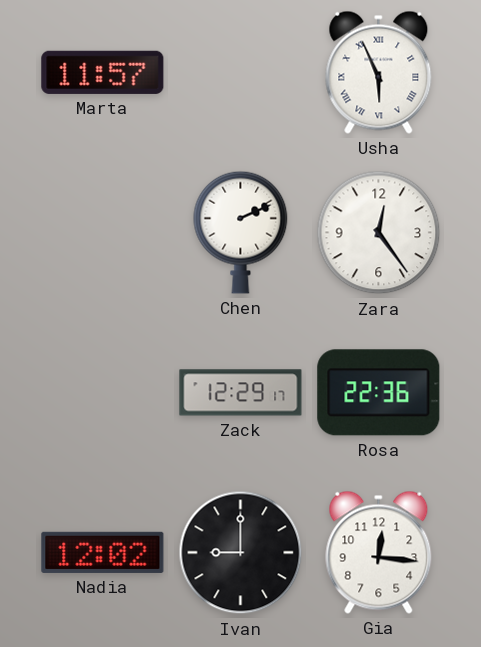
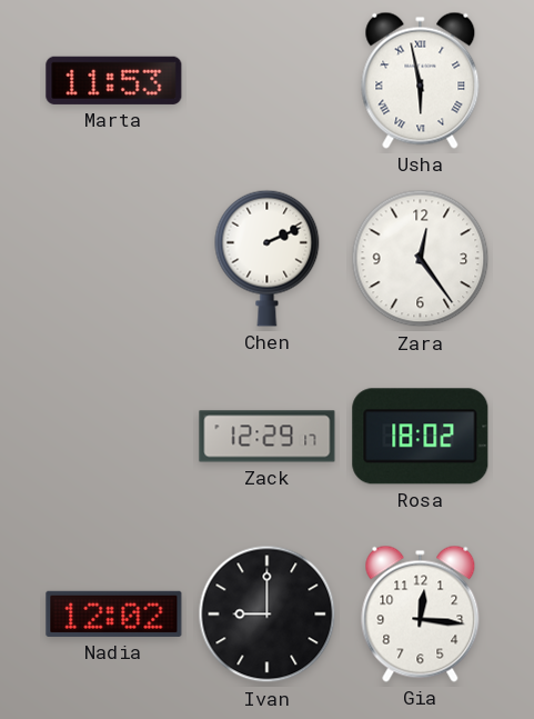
Marta: 11:57 -> 11:53 (114, 80)
Usha: 5:56 -> 5:58 (421, 80)
Rosa: 22:36 -> 18:02 (421, 437)
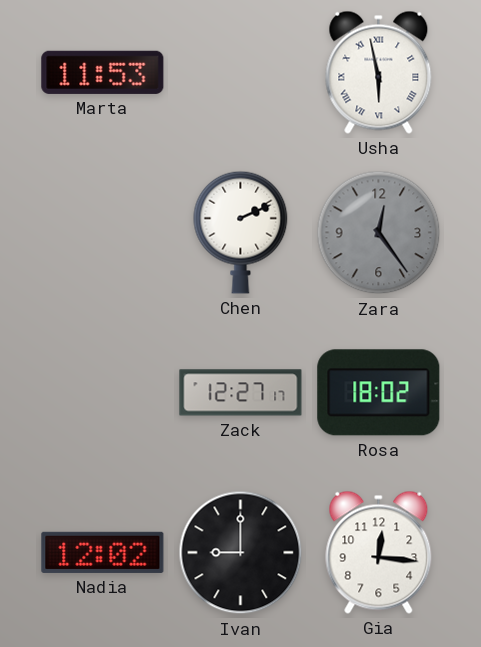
Zara dial: white -> grey (379, 233)
Zack: 12:29 -> 12:27 (241, 393)
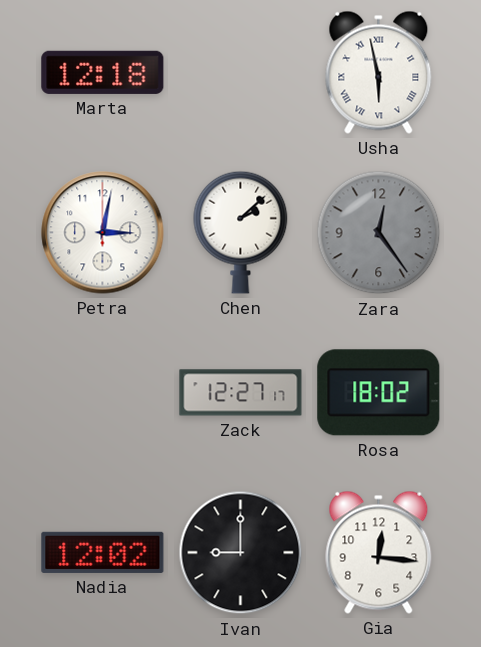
Marta: 11:53 -> 12:18 (103, 72)
Petra: none -> 3:02 (103, 233)
Chen: 2:11 -> 2:08 (241, 232)
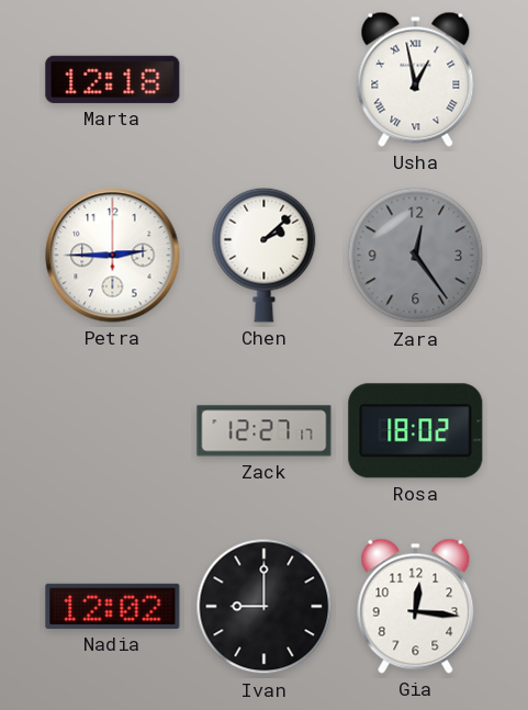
Usha: 5:58 -> 12:58 (416, 79)
Petra: 3:02 -> 2:45 (113, 256)
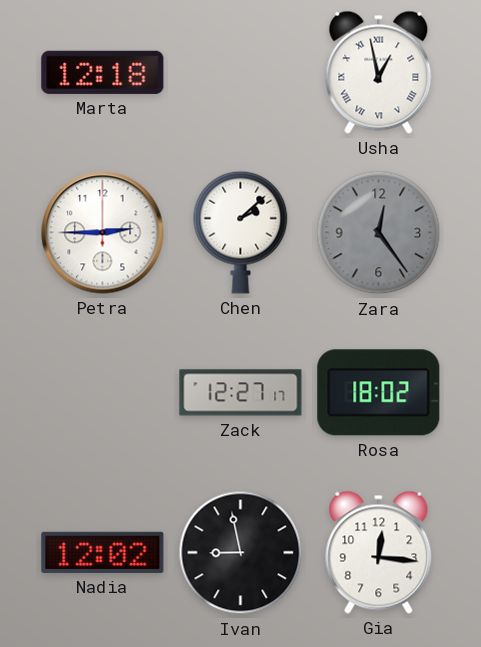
Ivan: 9:00 -> 8:58 (241, 553)
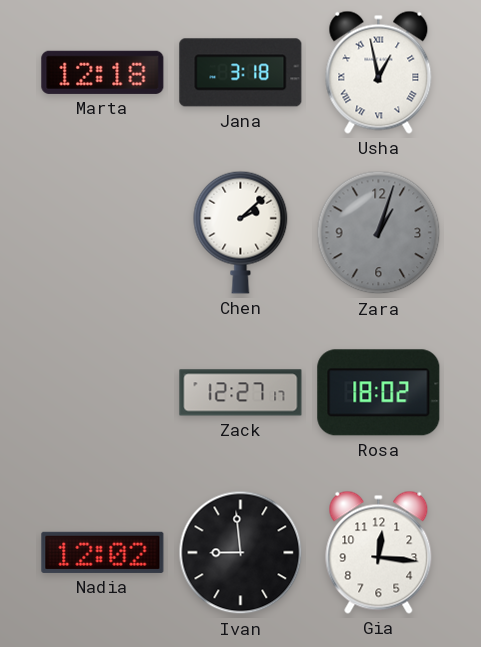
Jana: none -> 3:18 (241, 73)
Petra: 2:45 -> none (103, 233)
Zara: 12:24 -> 1:03 (379, 233)
Ivan: 8:58 -> 8:59 (241, 553)
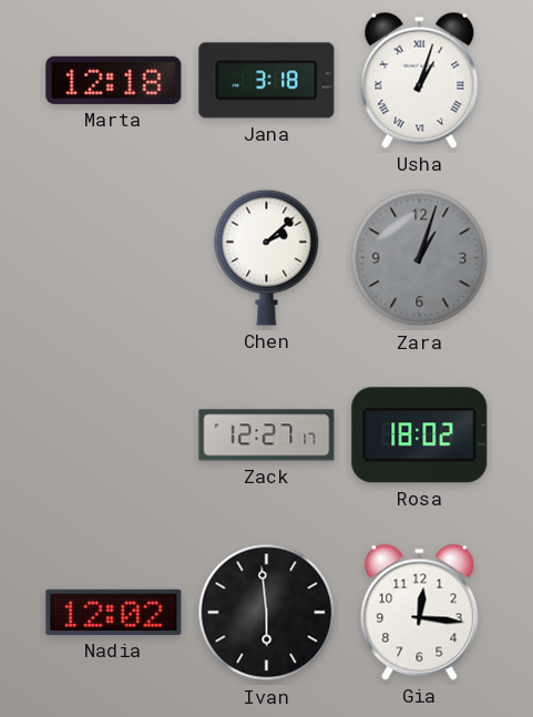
Usha: 12:58 -> 1:03 (420, 80)
Ivan: 8:59 -> 5:59 (267, 613)
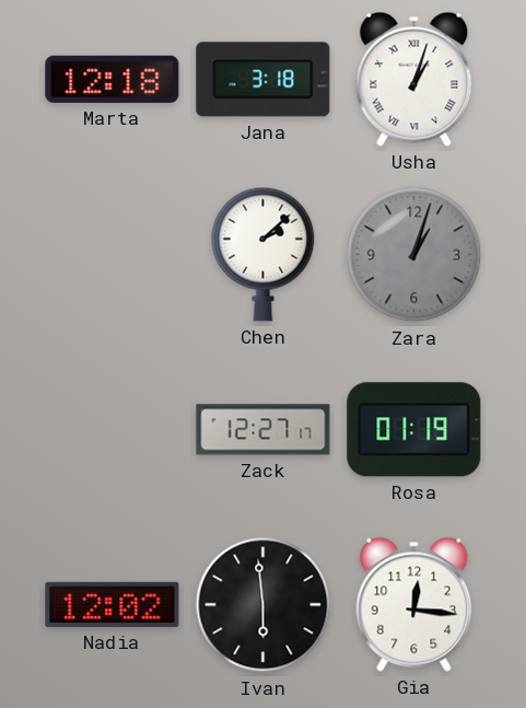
Rosa: 18:02 -> 01:19 (414, 430)
